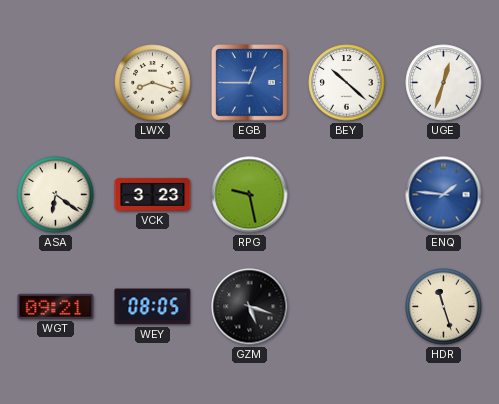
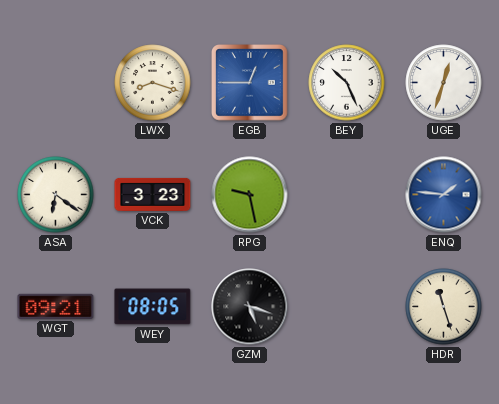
BEY: 10:22 -> 10:26 (347, 83)
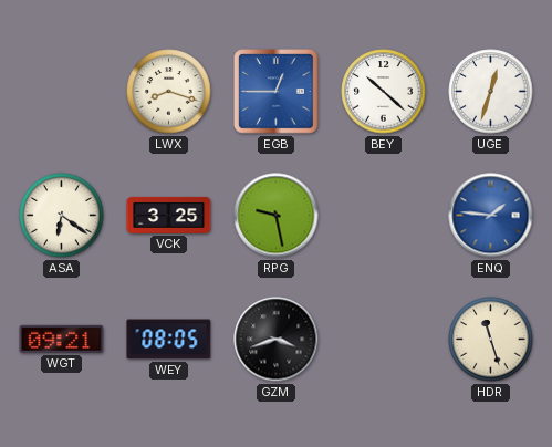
BEY: 10:26 -> 10:22 (384, 92)
VCK: 3:23 -> 3:25 (169, 215)
GZM: 5:18 -> 3:42 (277, 340)
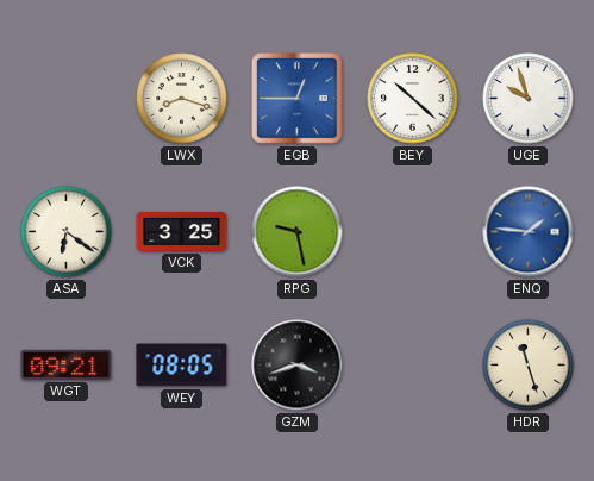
UGE: 12:33 -> 9:57 (529, 99)
